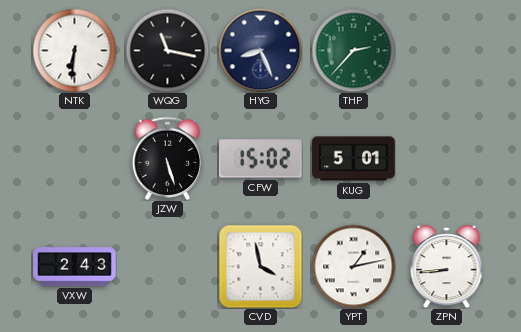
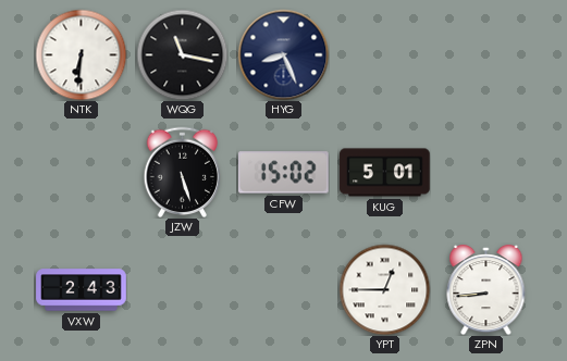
THP: 2:37 -> none (353, 50)
CVD: 3:58 -> none (260, 266)
YPT: 1:13 -> 12:45 (384, 289)
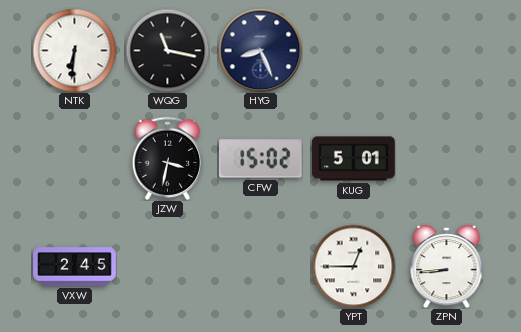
JZW: 5:27 -> 3:32 (168, 158)
VXW: 2:43 -> 2:45 (75, 267)
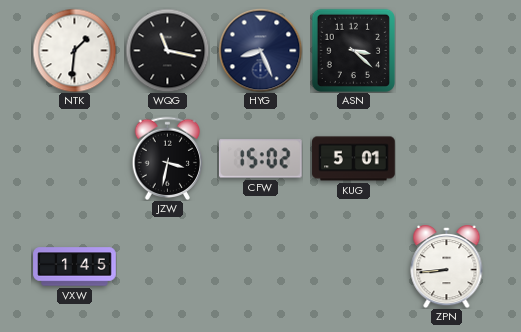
NTK: 6:31 -> 1:31 (74, 50)
ASN: none -> 3:22 (353, 50)
VXW: 2:45 -> 1:45 (75, 267)
YPT: 12:45 -> none (353, 266)
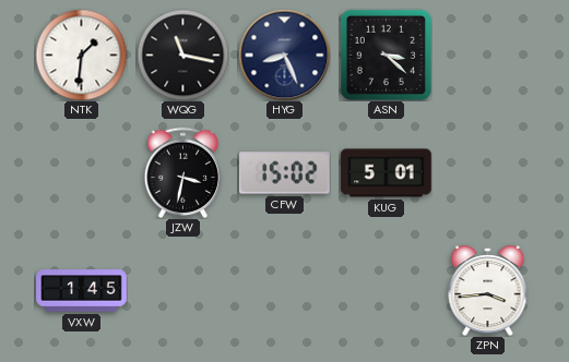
ZPN: 8:44 -> 3:44 (488, 290)
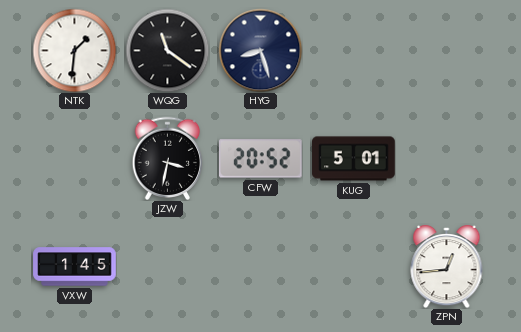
WQG: 11:17 -> 11:21 (167, 50)
HYG: 8:26 -> 8:27 (260, 50)
ASN: 3:22 -> none (386, 55)
CFW: 15:02 -> 20:52 (260, 159)
ZPN: 3:44 -> 12:44 (447, 266)
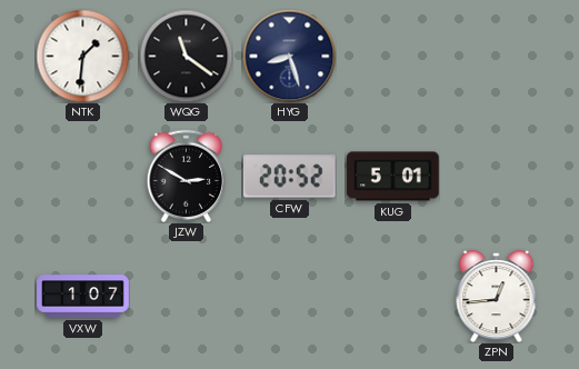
JZW: 3:32 -> 2:50 (187, 176)
VXW: 1:45 -> 1:07 (83, 297)
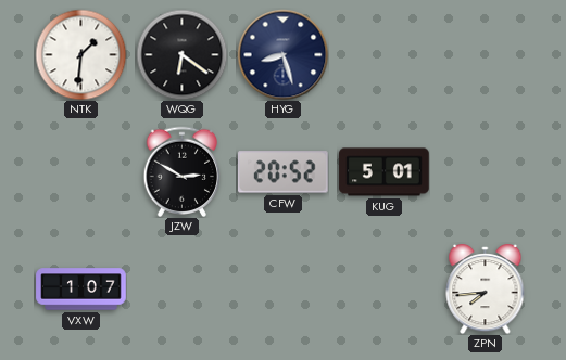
WQG: 11:21 -> 6:21 (181, 54)
ZPN: 12:44 -> 7:44 (486, 288)
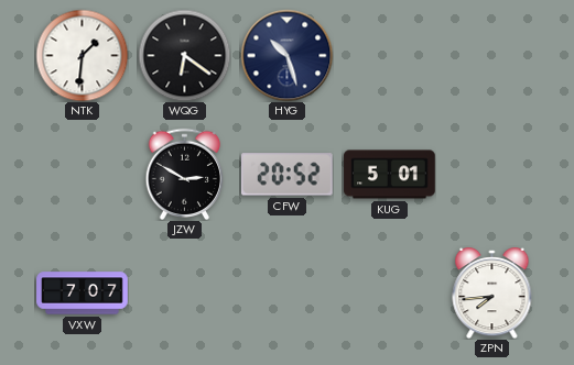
HYG: 8:27 -> 10:27 (286, 55)
VXW: 1:07 -> 7:07 (83, 294)
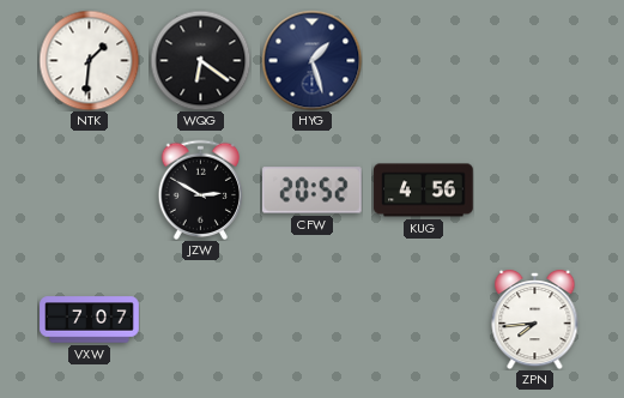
HYG: 10:27 -> 1:27 (311, 60)
KUG: 5:01 -> 4:56 (424, 191)
